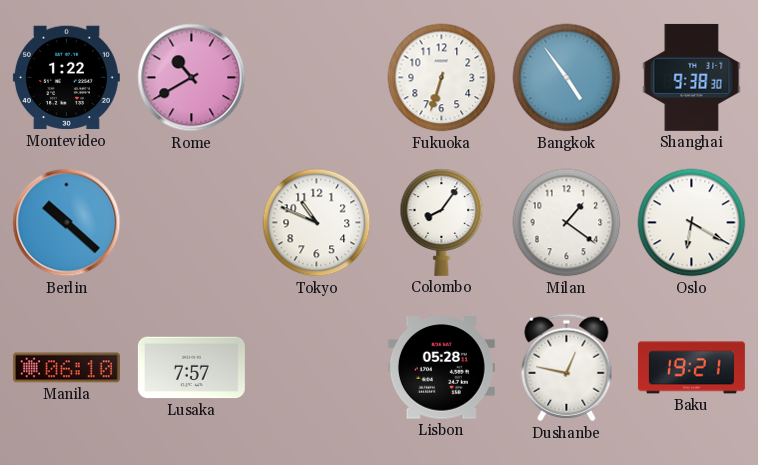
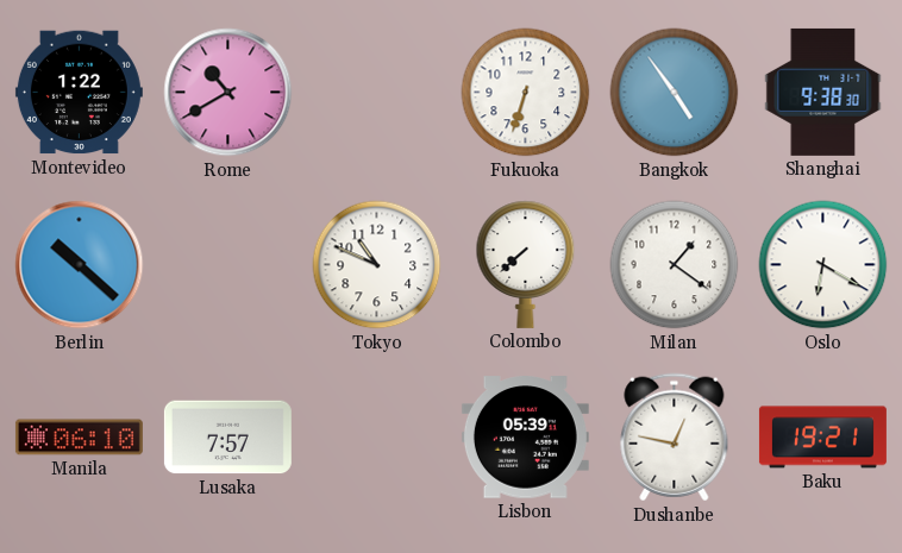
Colombo: 8:06 -> 7:38 (526, 264)
Lisbon: 05:28 -> 05:39 (525, 438)
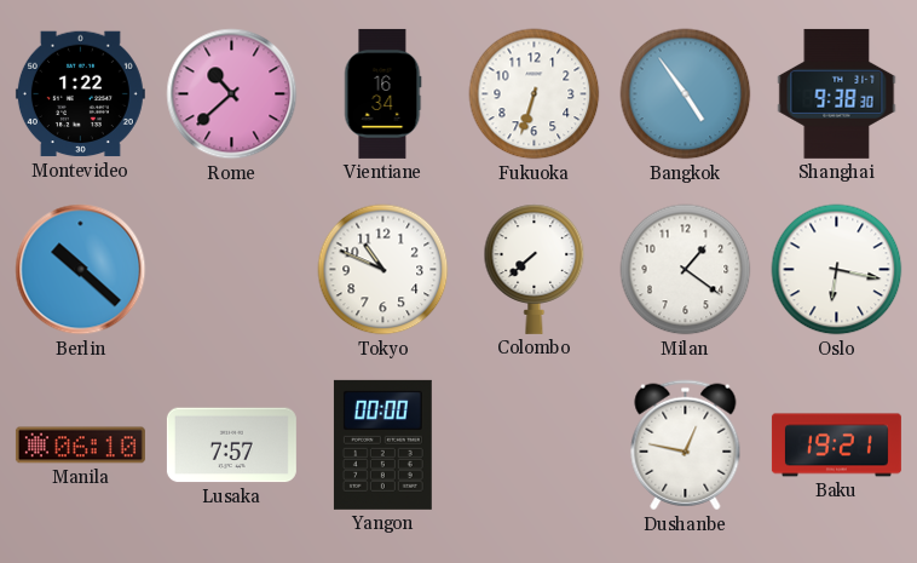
Rome: 10:40 -> 10:38 (232, 94)
Vientiane: none -> 16:34 (382, 93)
Oslo: 6:20 -> 6:17 (837, 270)
Yangon: none -> 00:00 (382, 444)
Lisbon: 05:39 -> none (525, 438)
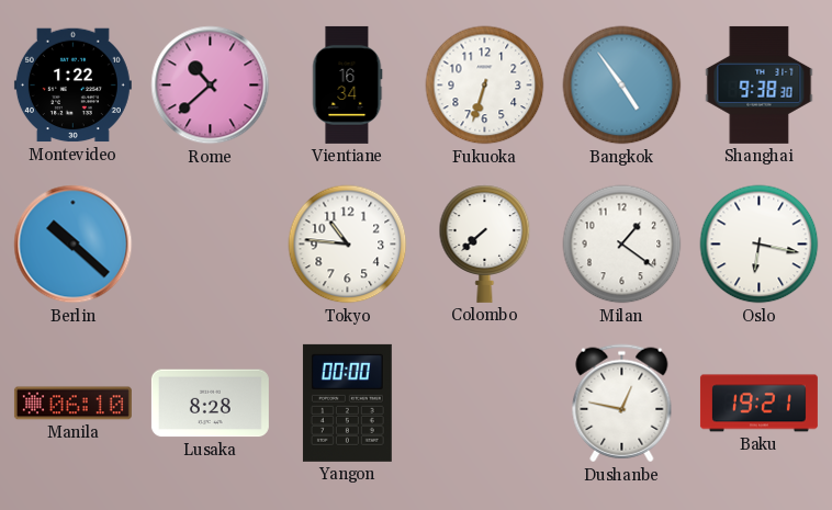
Tokyo: 10:49 -> 10:46 (348, 245)
Lusaka: 7:57 -> 8:28 (210, 404)
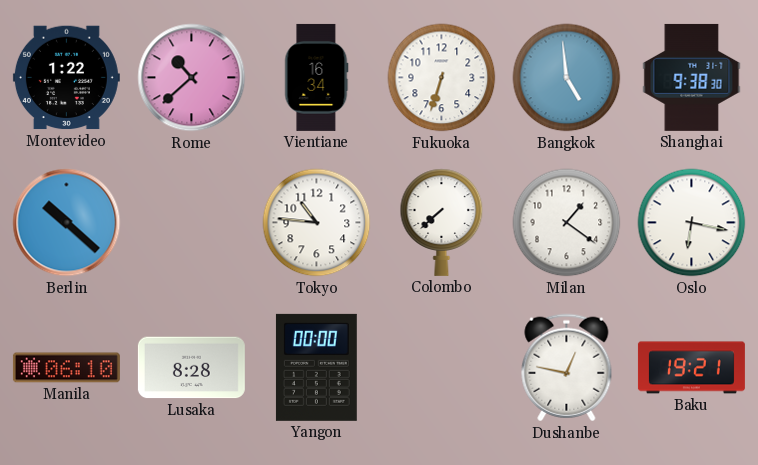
Bangkok: 4:54 -> 4:59 (567, 78)
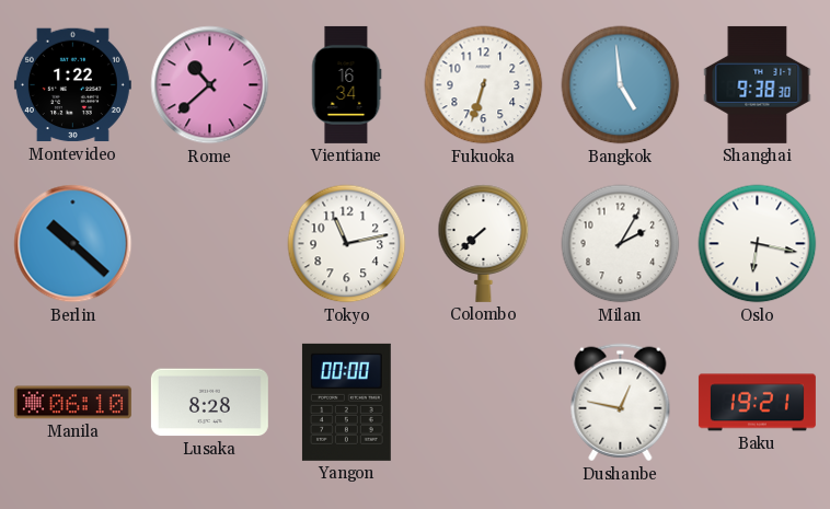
Tokyo: 10:46 -> 11:13 (347, 244)
Milan: 1:21 -> 2:05 (621, 244)
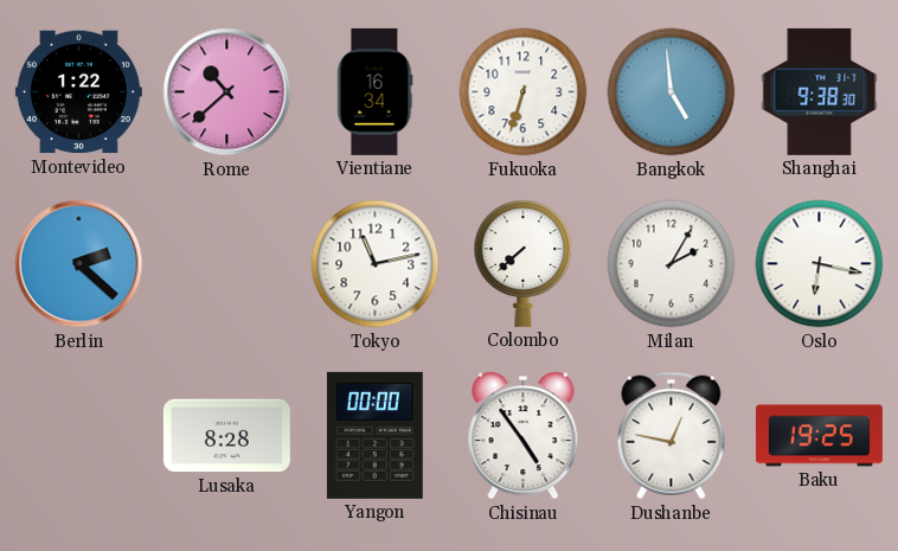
Berlin: 10:22 -> 2:22 (79, 264)
Manila: 06:10 -> none (72, 403)
Chisinau: none -> 4:54 (524, 436)
Baku: 19:21 -> 19:25 (819, 436)
